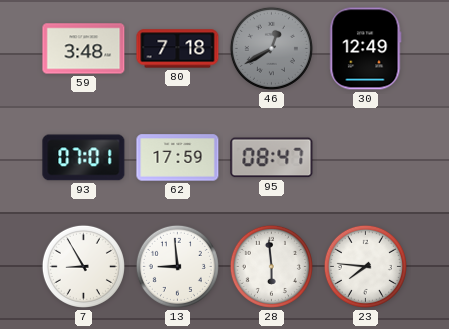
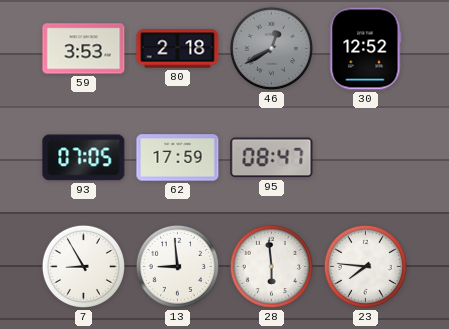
59: 3:48 -> 3:53 (84, 49)
80: 7:18 -> 2:18 (178, 49)
30: 12:49 -> 12:52 (366, 49)
93: 07:01 -> 07:05 (84, 158)
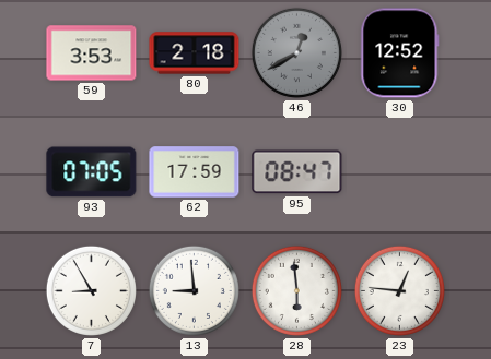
23: 7:46 -> 12:46 (399, 290)
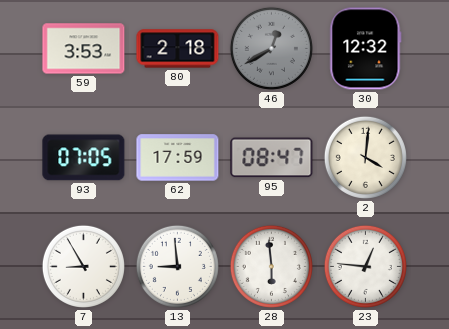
30: 12:52 -> 12:32 (366, 49)
2: none -> 4:01 (365, 157)
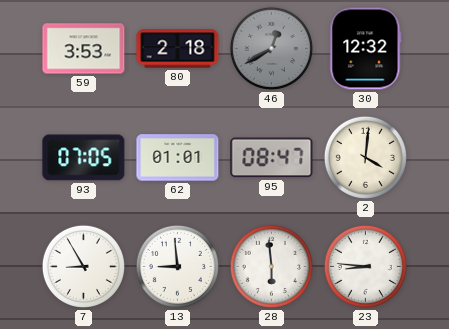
62: 17:59 -> 01:01 (178, 158)
23: 12:46 -> 8:46 (365, 266)
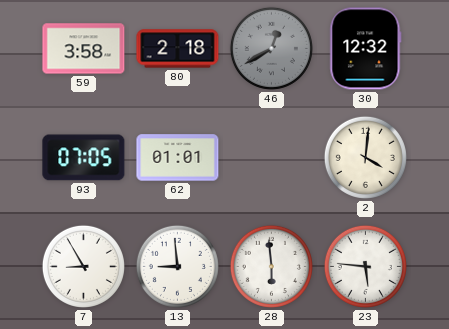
59: 3:53 -> 3:58 (84, 49)
95: 08:47 -> none (272, 158)
23: 8:46 -> 5:46 (365, 266)
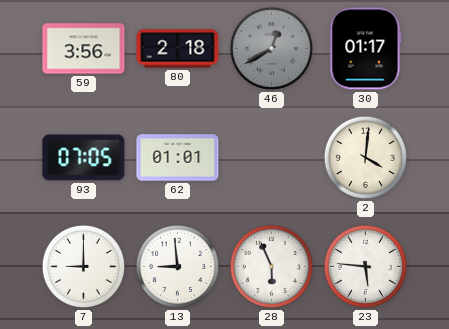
59: 3:58 -> 3:56 (84, 49)
30: 12:32 -> 01:17 (366, 49)
7: 8:55 -> 9:00 (83, 266)
28: 5:59 -> 5:56 (271, 266)
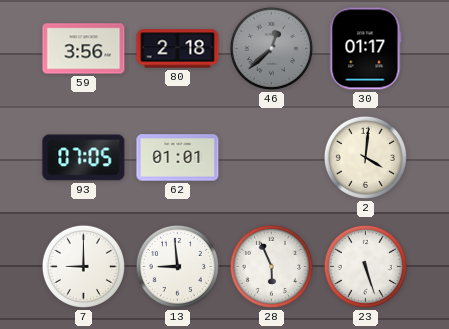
46: 12:40 -> 12:38 (271, 48)
23: 5:46 -> 5:27 (365, 266)
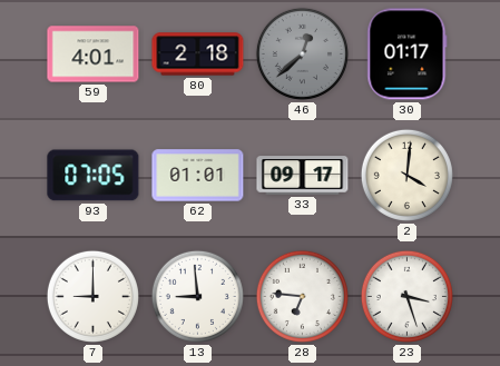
59: 3:56 -> 4:01 (94, 55)
33: none -> 09:17 (303, 176)
28: 5:56 -> 6:46 (302, 296)
23: 5:27 -> 3:27 (406, 296)
